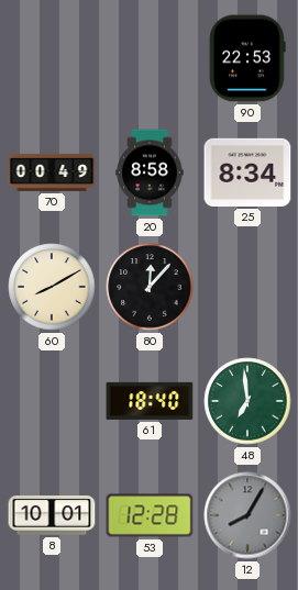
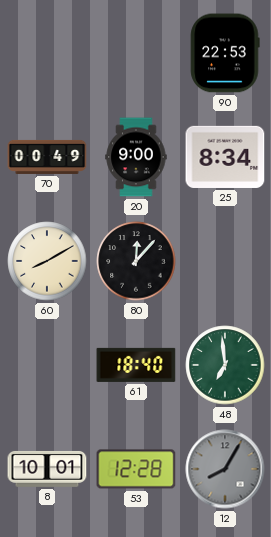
20: 8:58 -> 9:00 (136, 157)
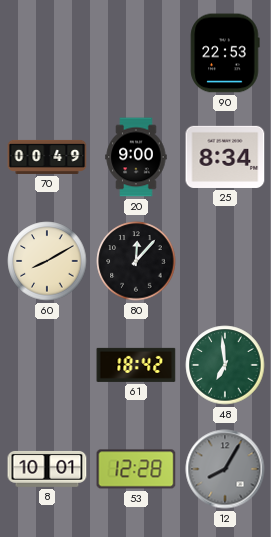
61: 18:40 -> 18:42 (136, 365)
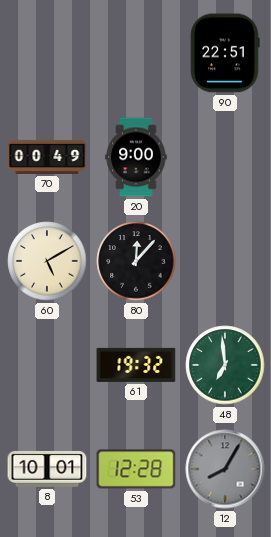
90: 22:53 -> 22:51 (225, 53)
25: 8:34 -> none (225, 157)
60: 8:10 -> 5:10 (47, 261)
61: 18:42 -> 19:32 (136, 365)
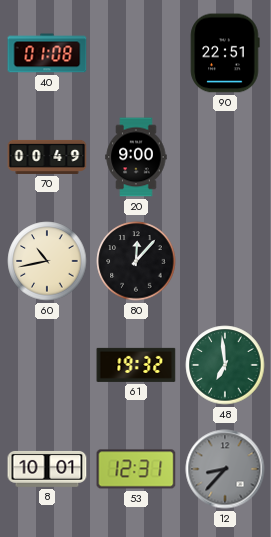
40: none -> 01:08 (47, 53)
60: 5:10 -> 10:43 (47, 261)
53: 12:28 -> 12:31 (136, 469)
12: 8:05 -> 8:37 (225, 469)
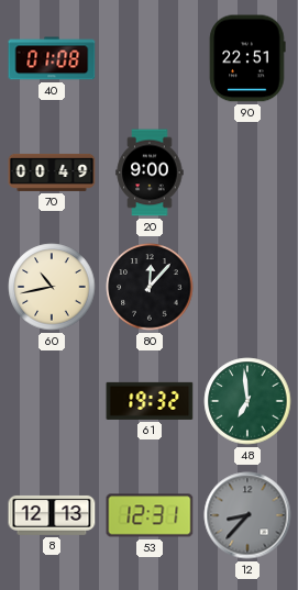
8: 10:01 -> 12:13 (52, 515)
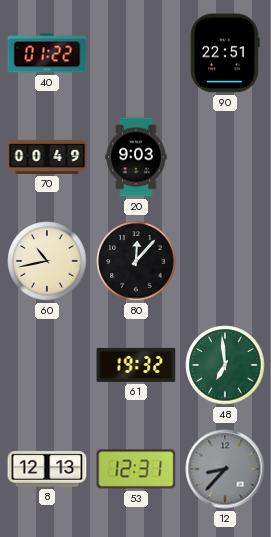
40: 01:08 -> 01:22 (47, 53)
20: 9:00 -> 9:03 (136, 157)
